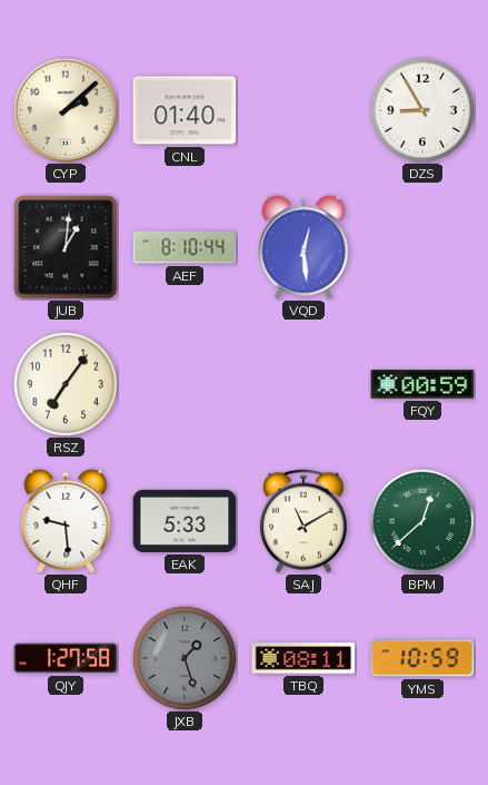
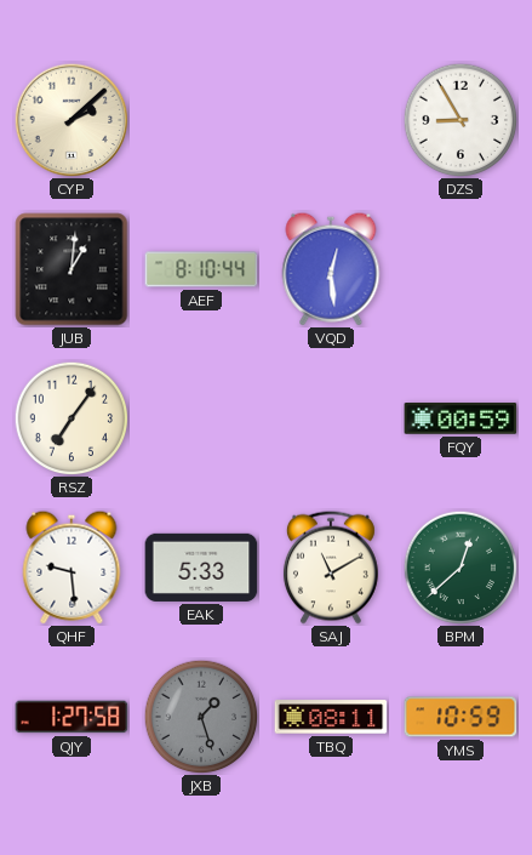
CNL: 01:40 -> none (185, 110)
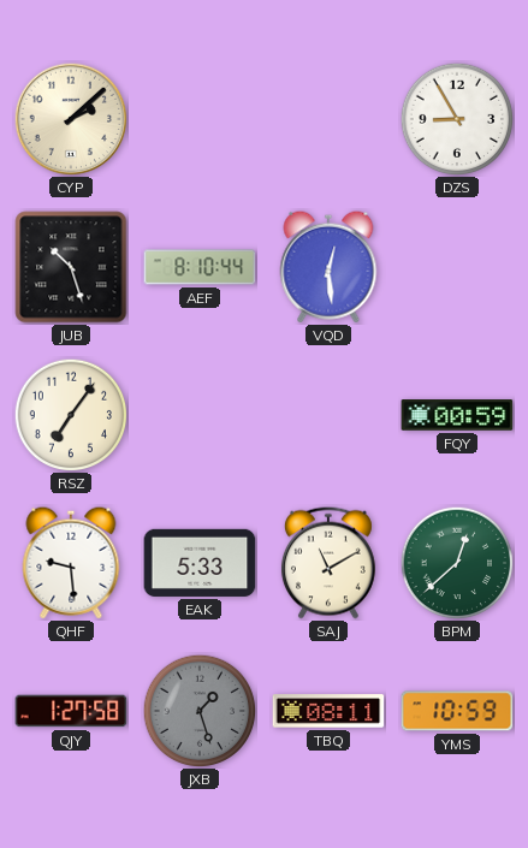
JUB: 1:01 -> 10:27 (71, 267)
